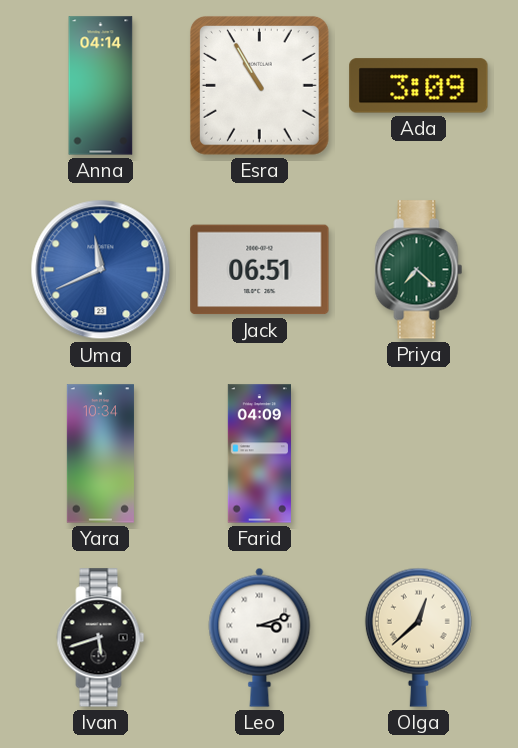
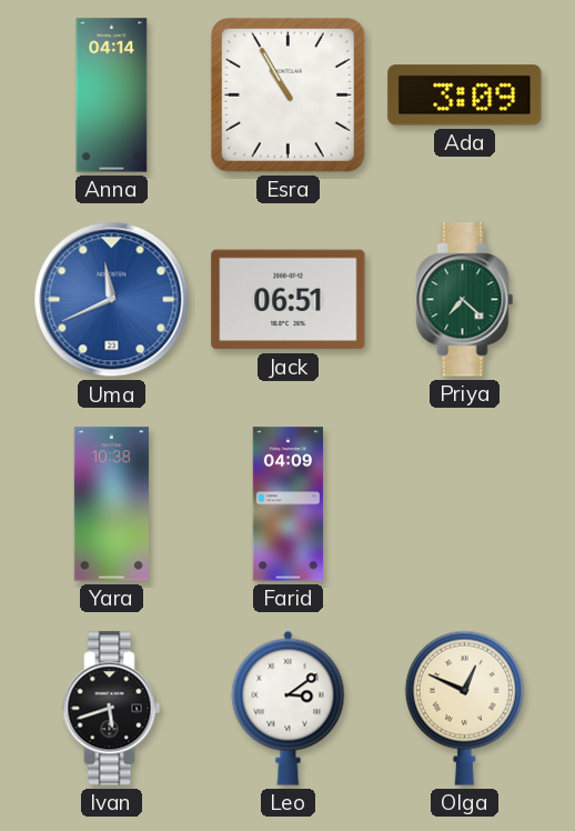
Yara: 10:34 -> 10:38 (111, 504)
Leo: 3:12 -> 3:09 (289, 708)
Olga: 12:38 -> 12:49 (464, 708)
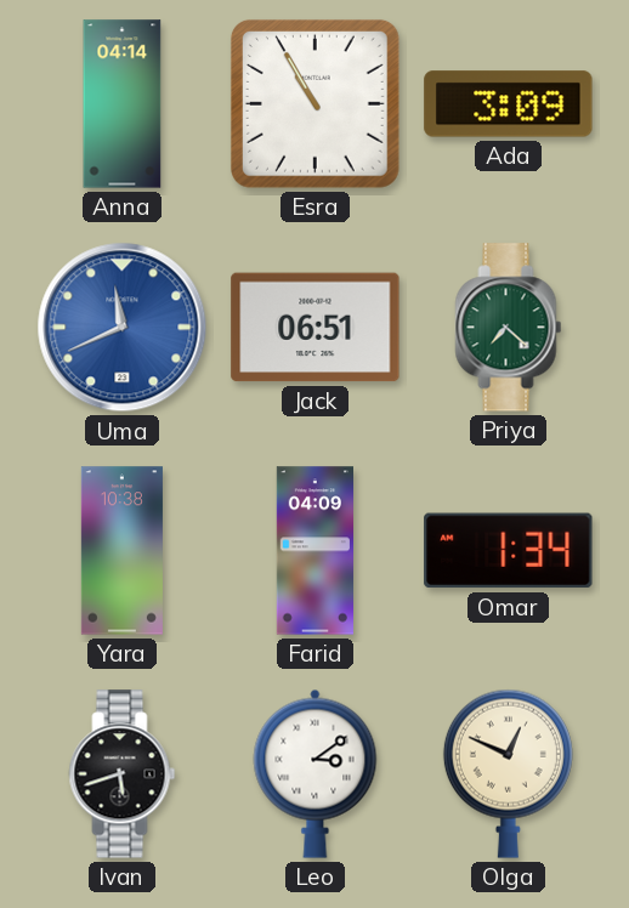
Omar: none -> 1:34 (509, 551)
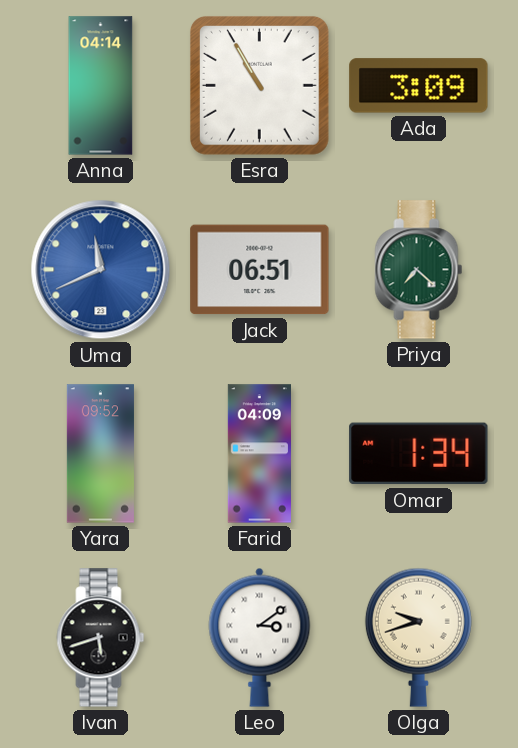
Yara: 10:38 -> 09:52 (100, 454)
Olga: 12:49 -> 9:42 (418, 637)
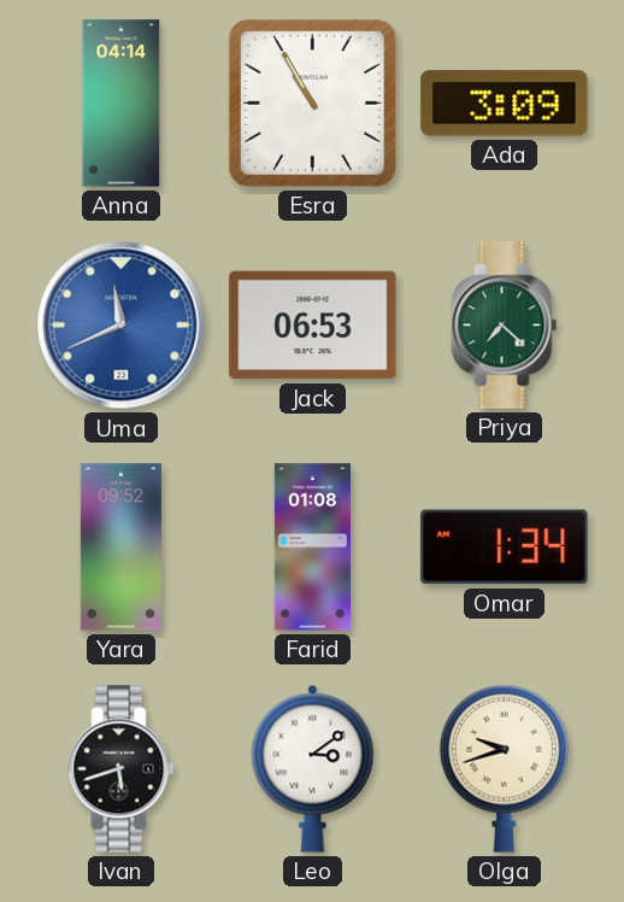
Jack: 06:51 -> 06:53 (313, 326)
Farid: 04:09 -> 01:08 (312, 547)
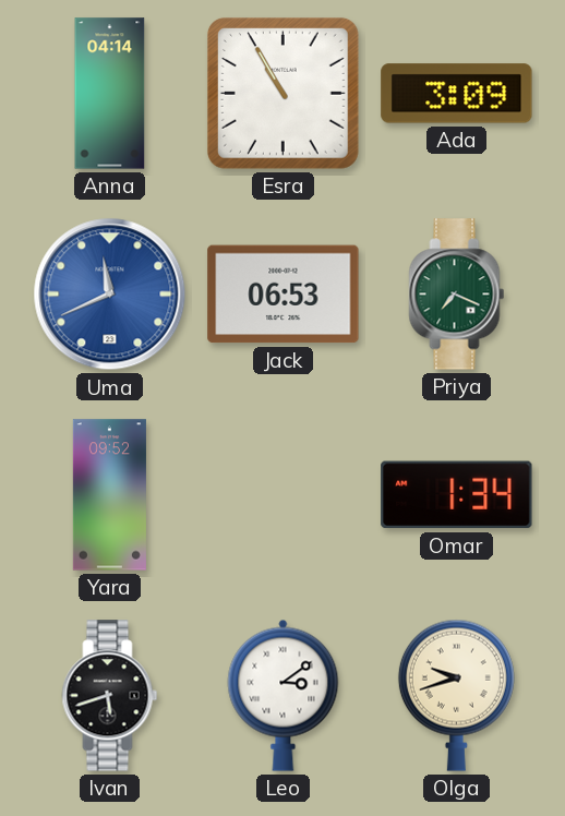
Priya: 7:22 -> 7:19 (457, 295)
Farid: 01:08 -> none (312, 547)
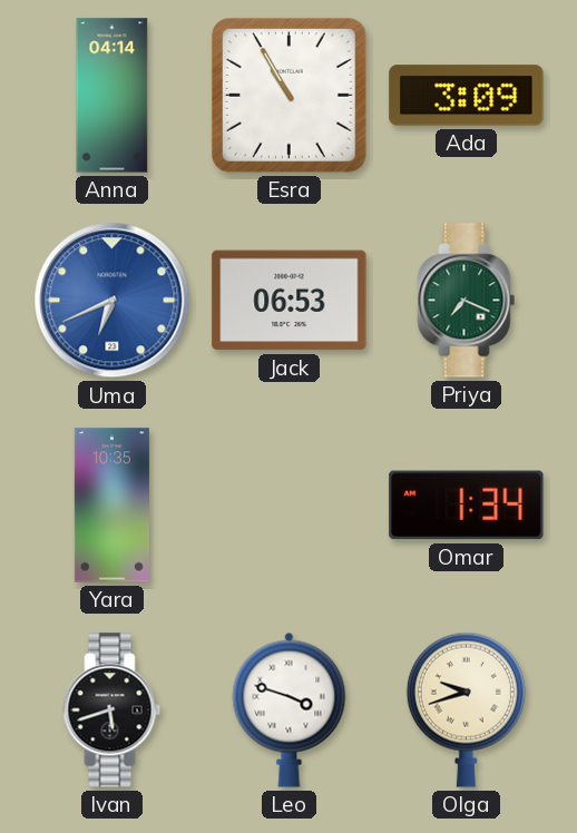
Uma: 11:41 -> 6:41 (113, 301)
Yara: 09:52 -> 10:35 (111, 506)
Leo: 3:09 -> 3:48 (290, 709)
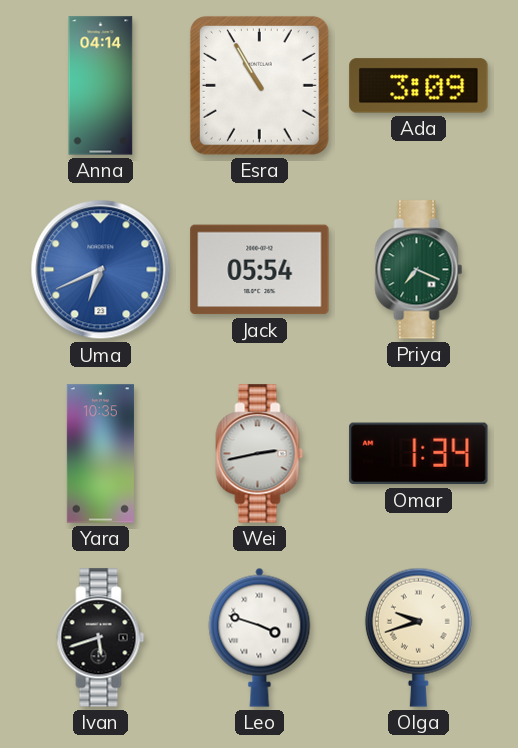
Jack: 06:53 -> 05:54 (260, 270)
Wei: none -> 2:43 (260, 454)
